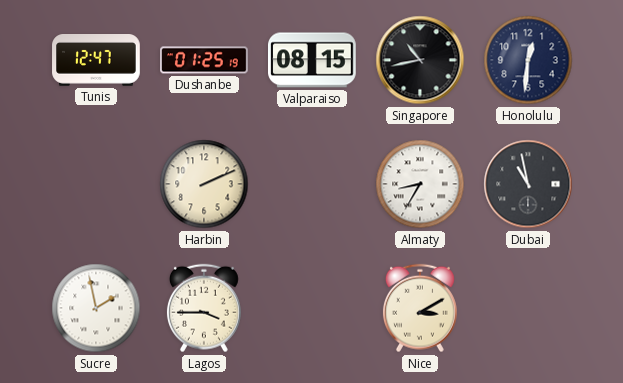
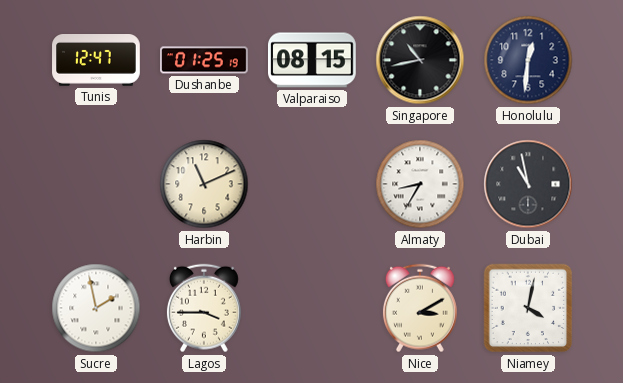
Harbin: 2:11 -> 11:11 (204, 184)
Niamey: none -> 4:02 (528, 308)
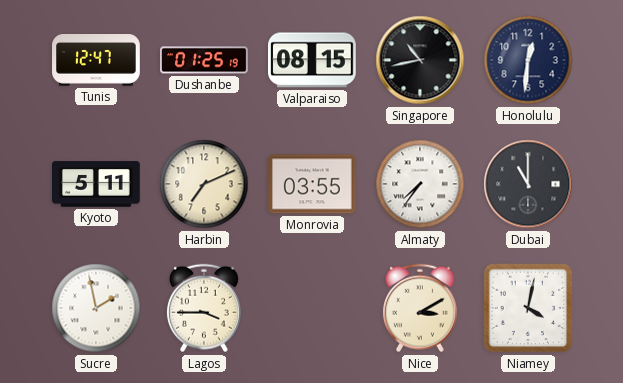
Kyoto: none -> 5:11 (97, 184)
Harbin: 11:11 -> 7:11 (204, 184)
Monrovia: none -> 03:55 (313, 184)
Almaty: 8:35 -> 7:36 (420, 184)
Dubai: 10:58 -> 11:00 (528, 184)
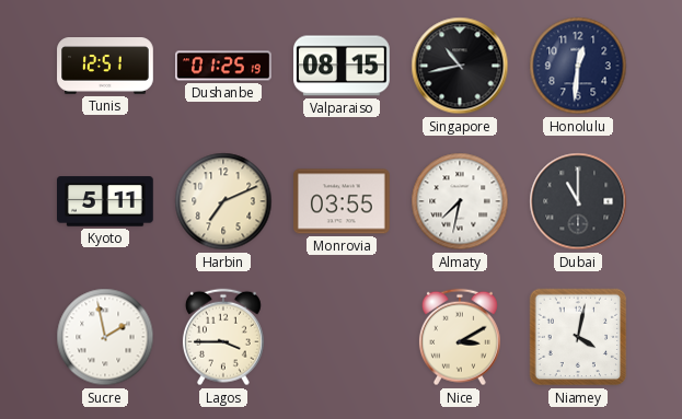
Tunis: 12:47 -> 12:51 (105, 67)
Almaty: 7:36 -> 7:32 (460, 201)
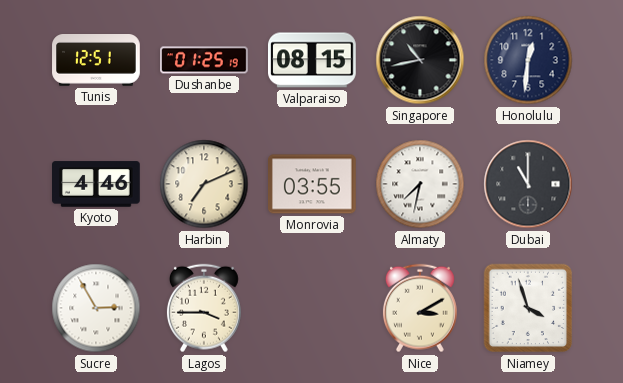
Kyoto: 5:11 -> 4:46 (97, 184)
Sucre: 1:58 -> 2:55 (96, 308)
Niamey: 4:02 -> 3:57 (528, 308)
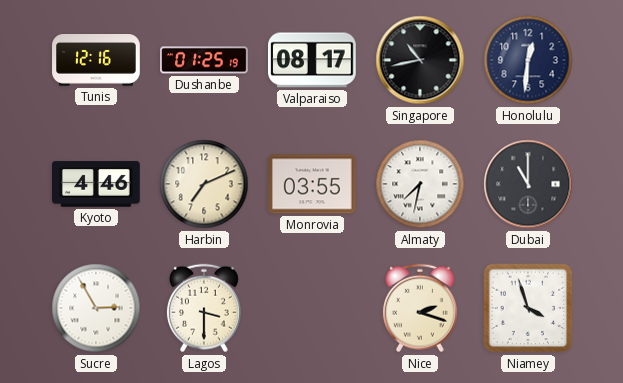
Tunis: 12:51 -> 12:16 (96, 61)
Valparaiso: 08:15 -> 08:17 (313, 60)
Lagos: 3:45 -> 3:30 (204, 308)
Nice: 3:10 -> 2:18 (420, 308)
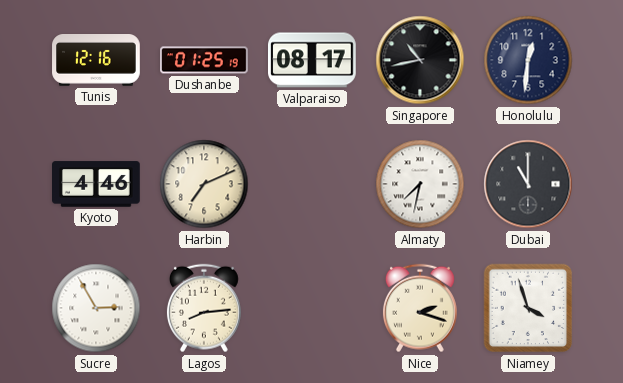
Monrovia: 03:55 -> none (313, 184)
Lagos: 3:30 -> 8:14 (204, 308)
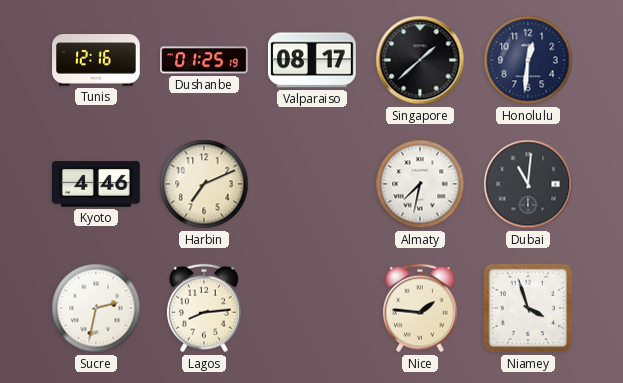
Singapore: 10:43 -> 1:38 (420, 60)
Dubai: 11:00 -> 11:01 (528, 184)
Sucre: 2:55 -> 2:32 (96, 308)
Nice: 2:18 -> 1:46 (420, 308)
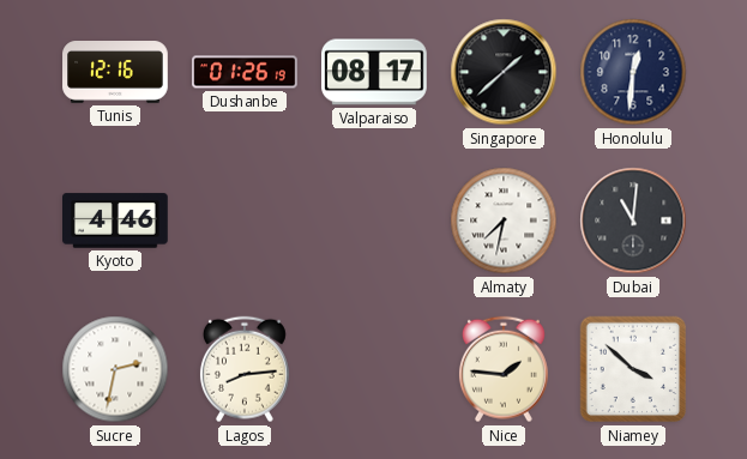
Dushanbe: 01:25 -> 01:26 (246, 72)
Harbin: 7:11 -> none (204, 184)
Niamey: 3:57 -> 3:52 (633, 369)
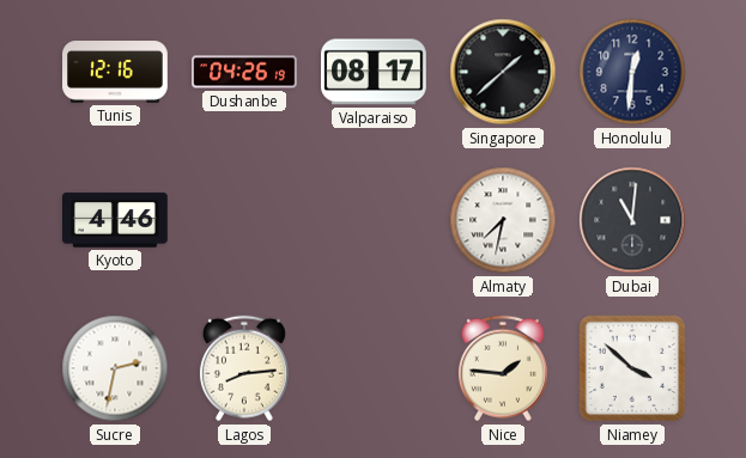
Dushanbe: 01:26 -> 04:26 (245, 72)
